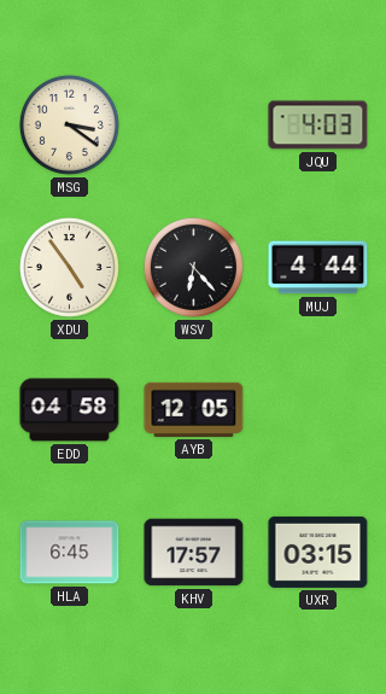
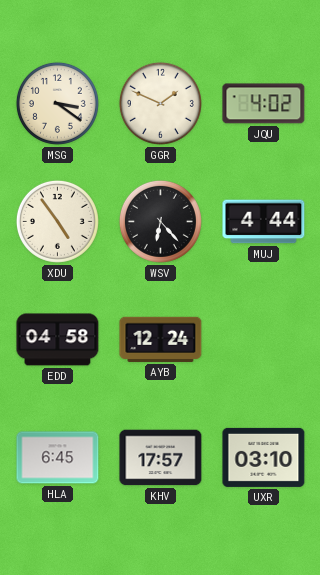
GGR: none -> 1:49 (160, 103)
JQU: 4:03 -> 4:02 (264, 104)
AYB: 12:05 -> 12:24 (161, 339)
UXR: 03:15 -> 03:10 (264, 457)
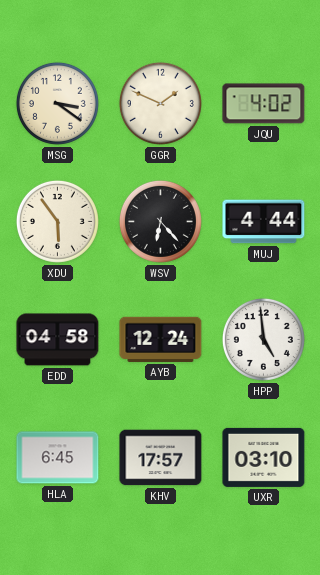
XDU: 4:54 -> 5:54 (57, 221)
HPP: none -> 4:59 (263, 339)
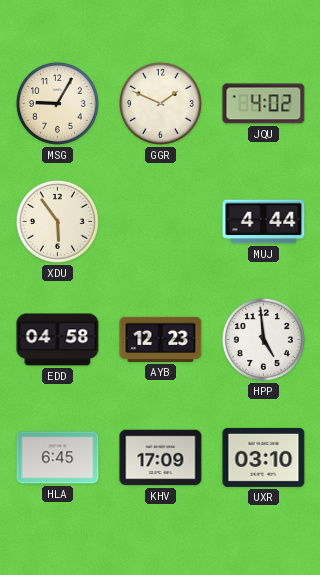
MSG: 3:21 -> 9:05 (57, 103)
WSV: 6:23 -> none (160, 221)
AYB: 12:24 -> 12:23 (161, 339)
KHV: 17:57 -> 17:09 (161, 458)
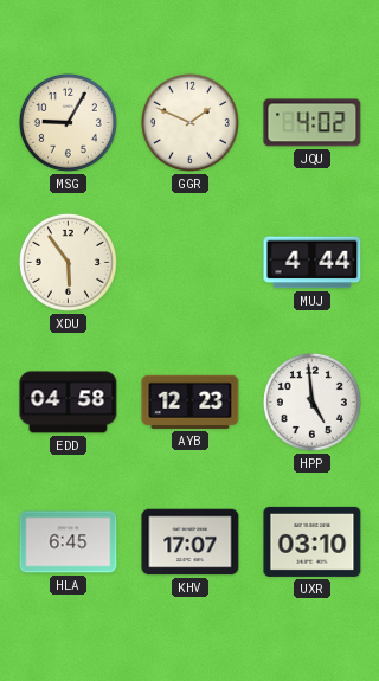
KHV: 17:09 -> 17:07 (191, 542)
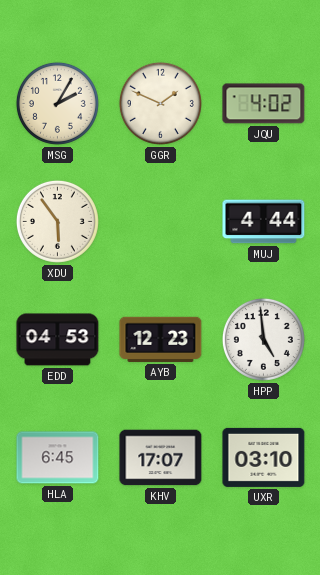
MSG: 9:05 -> 2:05 (57, 103)
EDD: 04:58 -> 04:53 (58, 340)
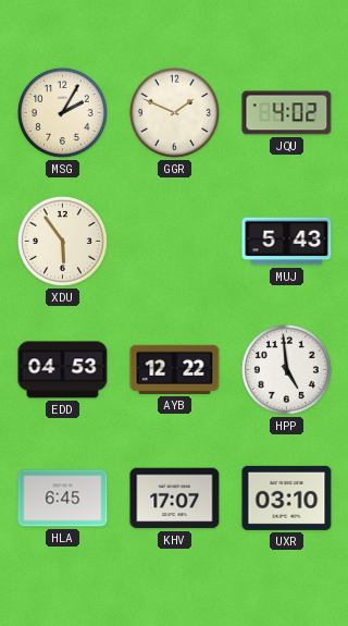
MUJ: 4:44 -> 5:43 (287, 242)
AYB: 12:23 -> 12:22 (175, 369)
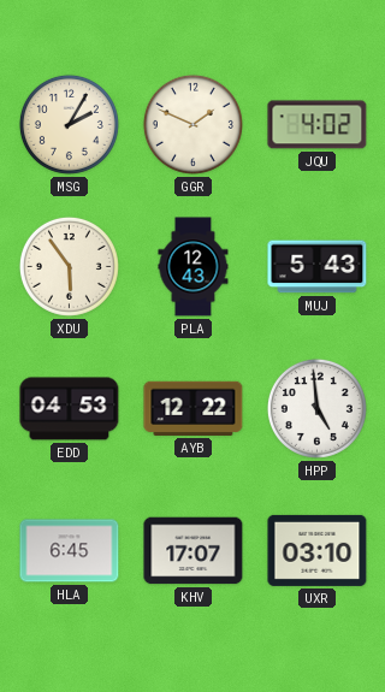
PLA: none -> 12:43 (194, 267)
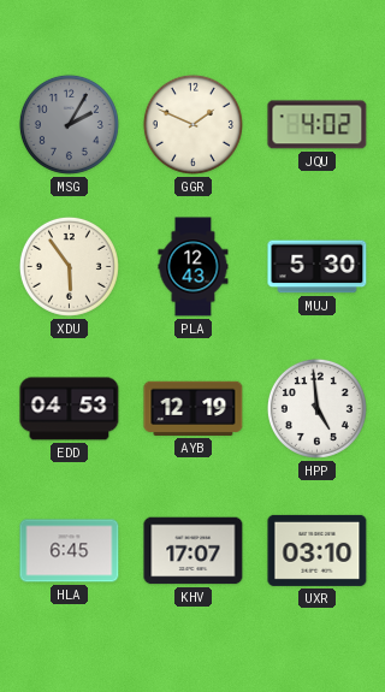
MSG dial: cream -> grey (69, 124)
MUJ: 5:43 -> 5:30 (318, 267)
AYB: 12:22 -> 12:19 (194, 408)
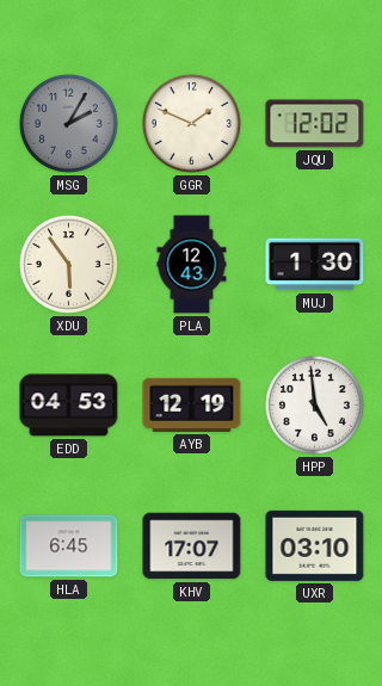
JQU: 4:02 -> 12:02 (315, 124)
MUJ: 5:30 -> 1:30 (315, 265)
